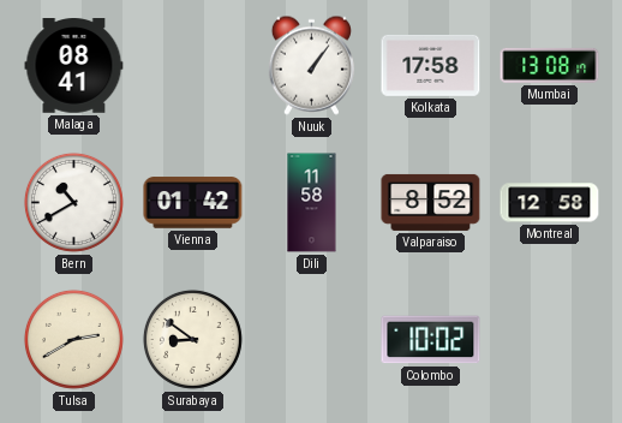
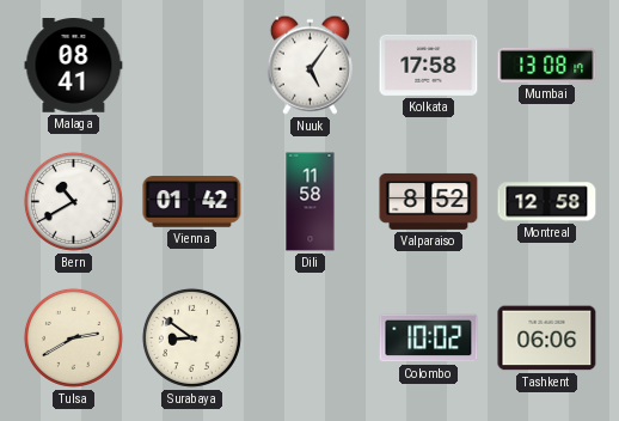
Nuuk: 1:06 -> 5:06 (309, 65)
Tashkent: none -> 06:06 (547, 338)
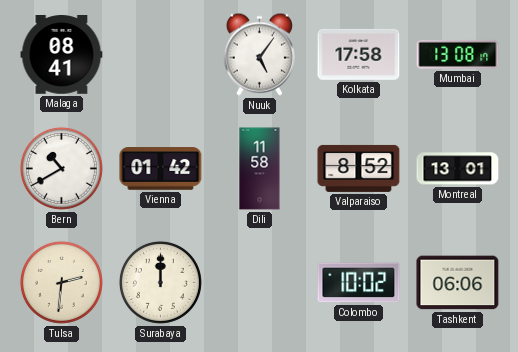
Montreal: 12:58 -> 13:01 (458, 169)
Tulsa: 2:40 -> 2:31 (61, 282)
Surabaya: 8:51 -> 12:00 (160, 282)
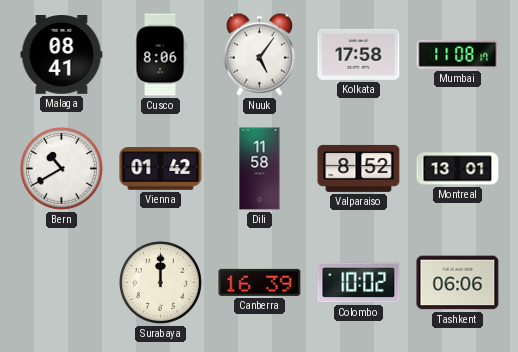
Cusco: none -> 8:06 (160, 55)
Mumbai: 13:08 -> 11:08 (458, 54)
Tulsa: 2:31 -> none (61, 282)
Canberra: none -> 16:39 (260, 282)
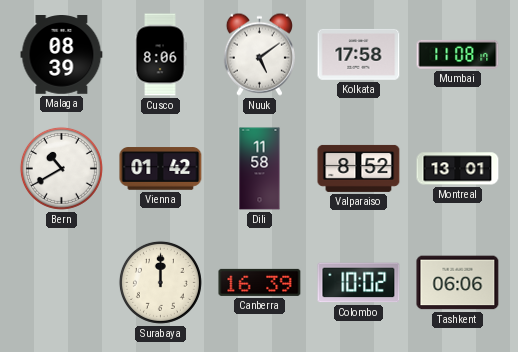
Malaga: 08:41 -> 08:39 (62, 55)
Nuuk: 5:06 -> 5:09 (259, 54)
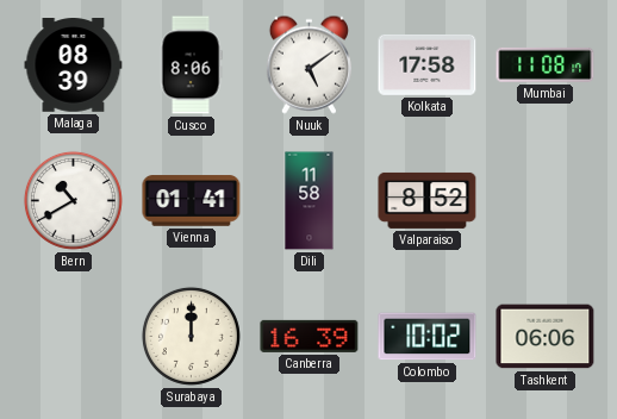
Vienna: 01:42 -> 01:41 (192, 201)
Montreal: 13:01 -> none (458, 169)
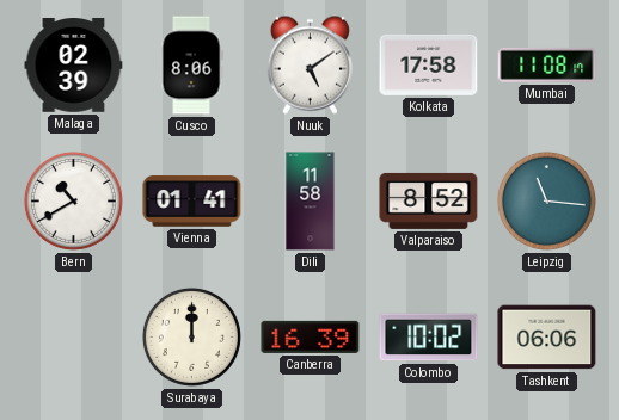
Malaga: 08:39 -> 02:39 (74, 66)
Leipzig: none -> 11:16 (546, 200)
